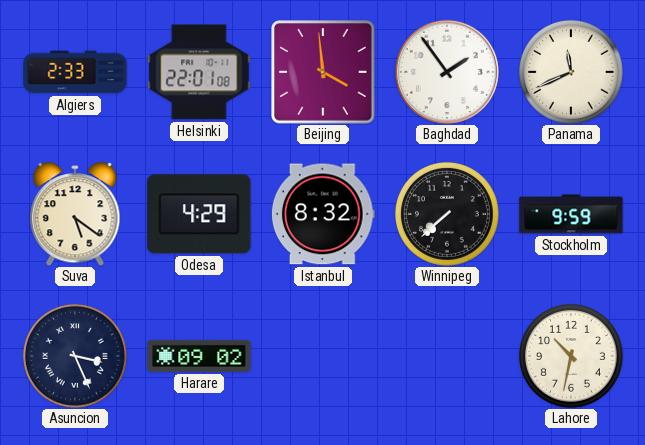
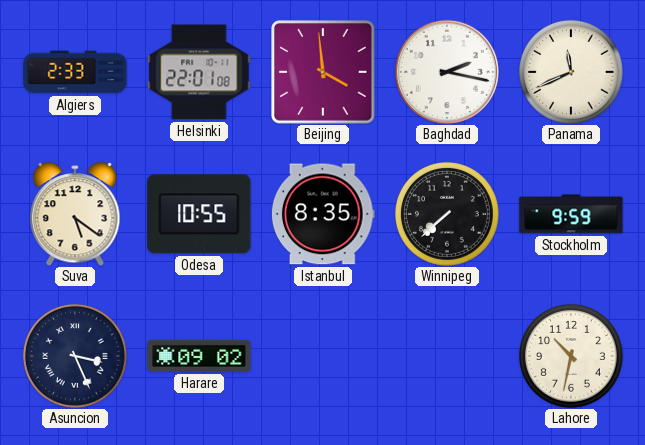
Baghdad: 1:54 -> 2:17 (447, 72)
Odesa: 4:29 -> 10:55 (199, 214)
Istanbul: 8:32 -> 8:35 (323, 214)
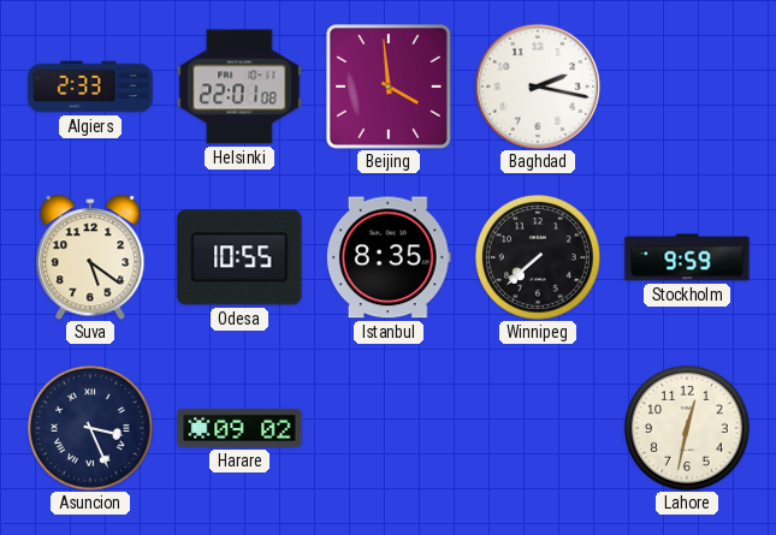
Panama: 11:41 -> none (571, 72)
Lahore: 10:32 -> 12:32 (687, 428)
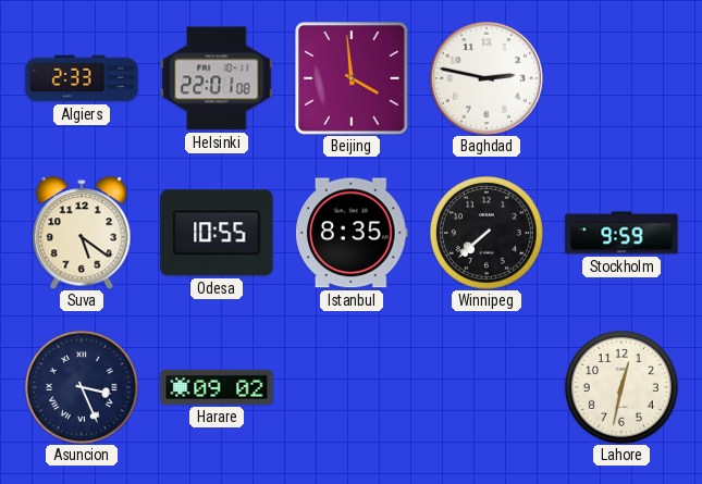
Baghdad: 2:17 -> 2:47 (487, 78)
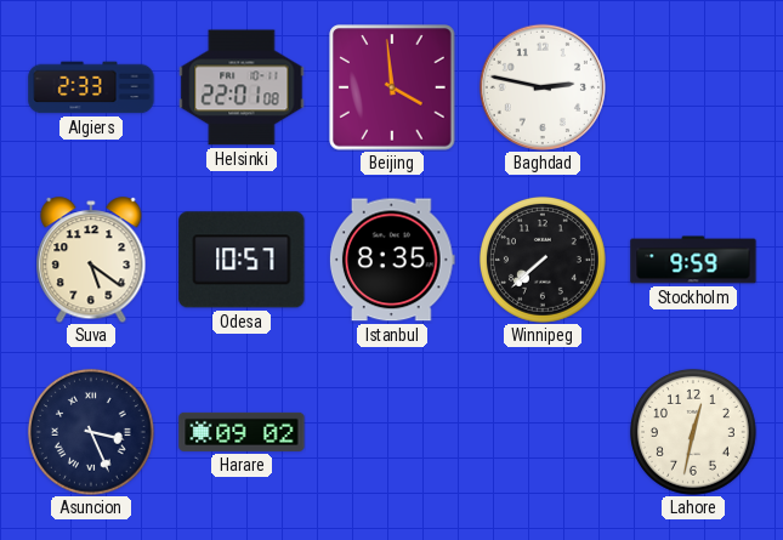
Odesa: 10:55 -> 10:57 (242, 260)
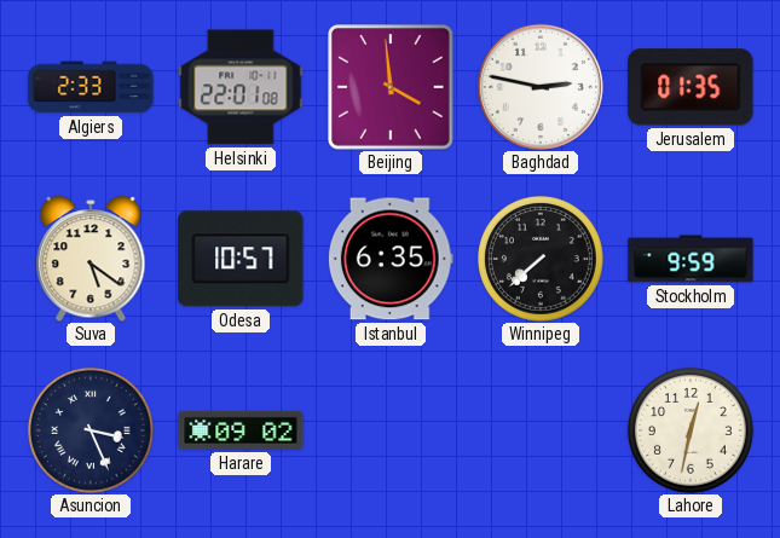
Jerusalem: none -> 01:35 (691, 87)
Istanbul: 8:35 -> 6:35 (391, 259)
